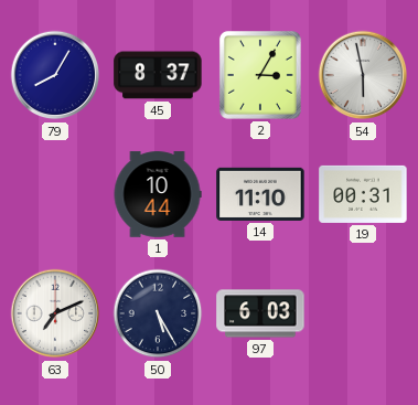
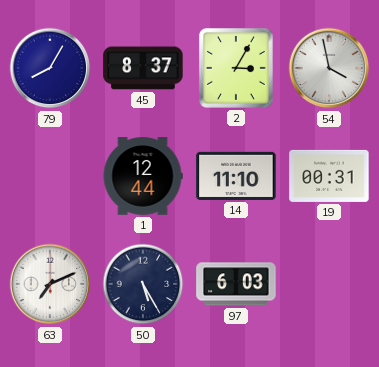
54: 5:58 -> 3:58 (329, 68)
1: 10:44 -> 12:44 (143, 176)
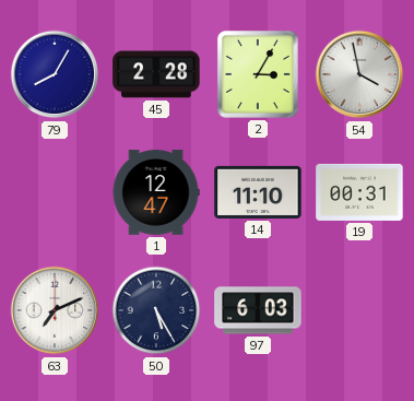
45: 8:37 -> 2:28 (156, 74)
1: 12:44 -> 12:47 (156, 192)
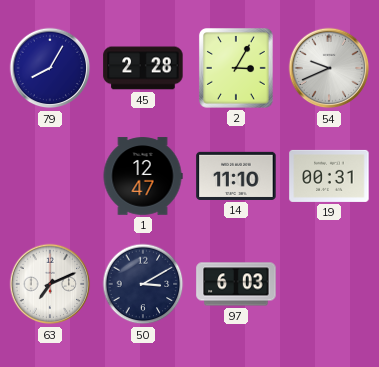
54: 3:58 -> 9:41 (329, 68)
50: 5:25 -> 3:10 (143, 284)
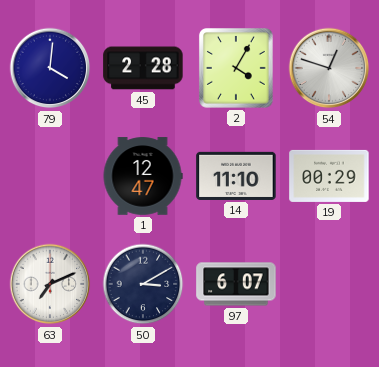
79: 8:05 -> 4:01 (50, 68)
2: 3:05 -> 4:05 (236, 69)
54: 9:41 -> 12:48 (329, 68)
19: 00:31 -> 00:29 (329, 176)
97: 6:03 -> 6:07 (236, 284)
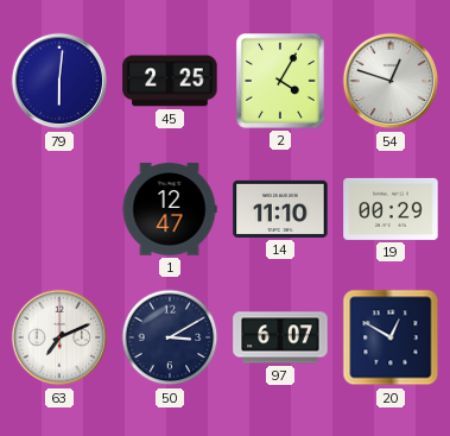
79: 4:01 -> 6:01 (59, 81)
45: 2:28 -> 2:25 (170, 81)
20: none -> 12:50 (391, 337)
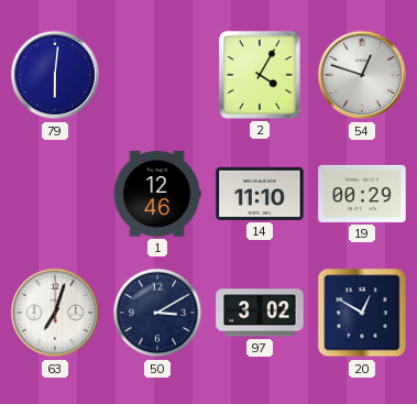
45: 2:25 -> none (170, 81)
1: 12:47 -> 12:46 (157, 194)
63: 7:11 -> 7:03 (55, 313)
97: 6:07 -> 3:02 (260, 313)
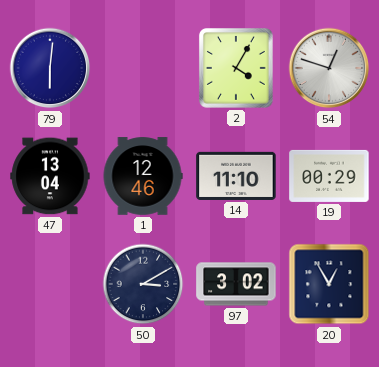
47: none -> 13:04 (50, 176)
63: 7:03 -> none (55, 313)
20: 12:50 -> 12:55 (329, 284)
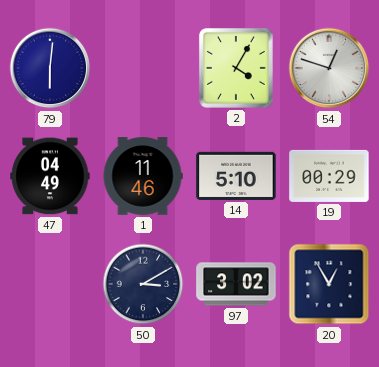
47: 13:04 -> 04:49 (50, 176)
1: 12:46 -> 11:46 (143, 176)
14: 11:10 -> 5:10 (236, 176)
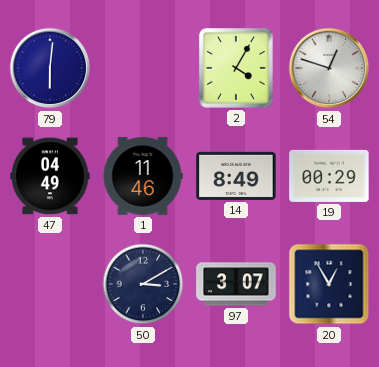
14: 5:10 -> 8:49 (236, 176)
97: 3:02 -> 3:07 (236, 284)
